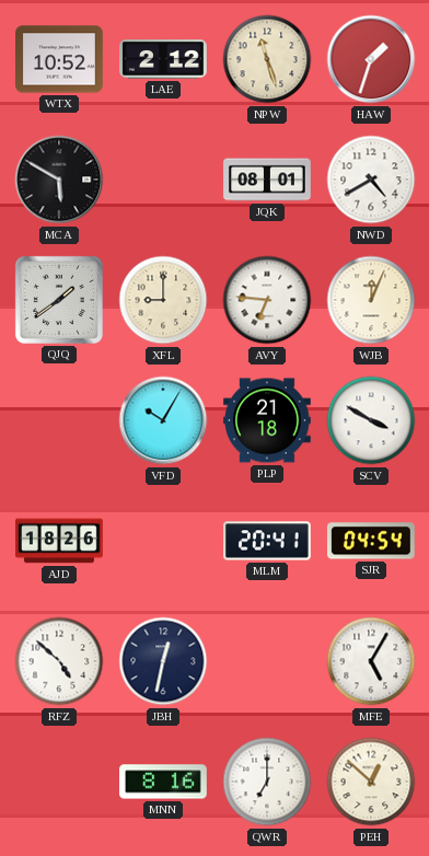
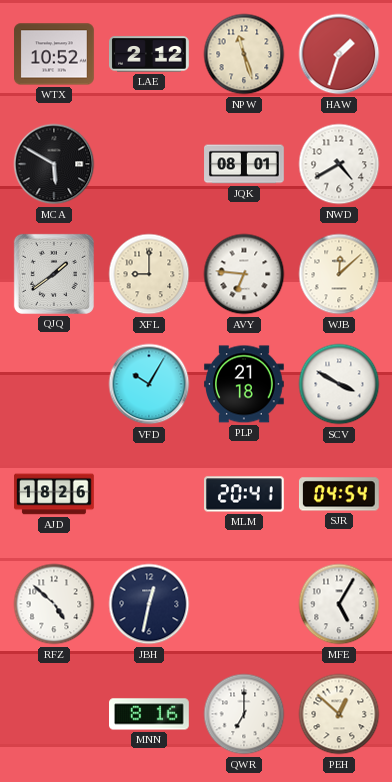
WJB: 12:04 -> 12:08 (339, 274)
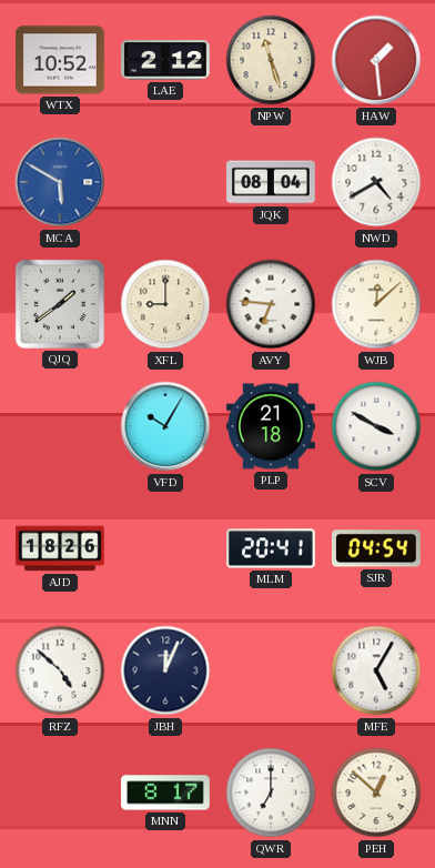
HAW: 1:33 -> 1:29 (376, 60)
MCA dial: black -> blue (60, 182)
JQK: 08:01 -> 08:04 (271, 182)
JBH: 12:32 -> 12:04 (165, 670)
MNN: 8:16 -> 8:17 (166, 793)
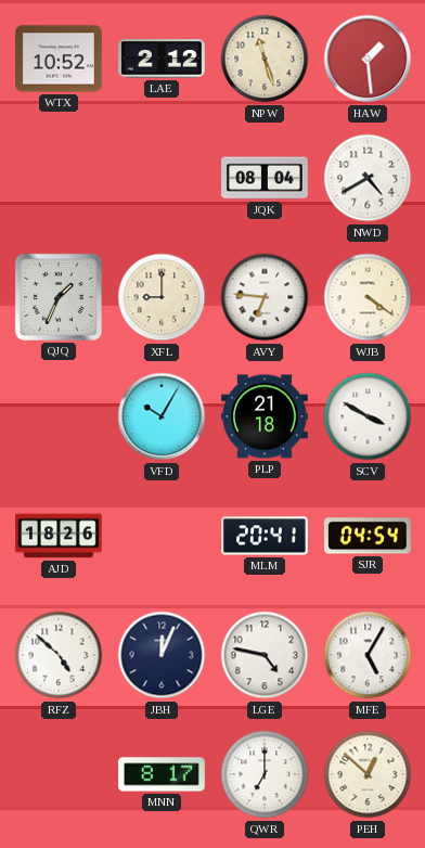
MCA: 5:50 -> none (60, 182)
QJQ: 1:39 -> 1:34 (59, 297)
WJB: 12:08 -> 4:21 (368, 297)
LGE: none -> 4:47 (265, 655)
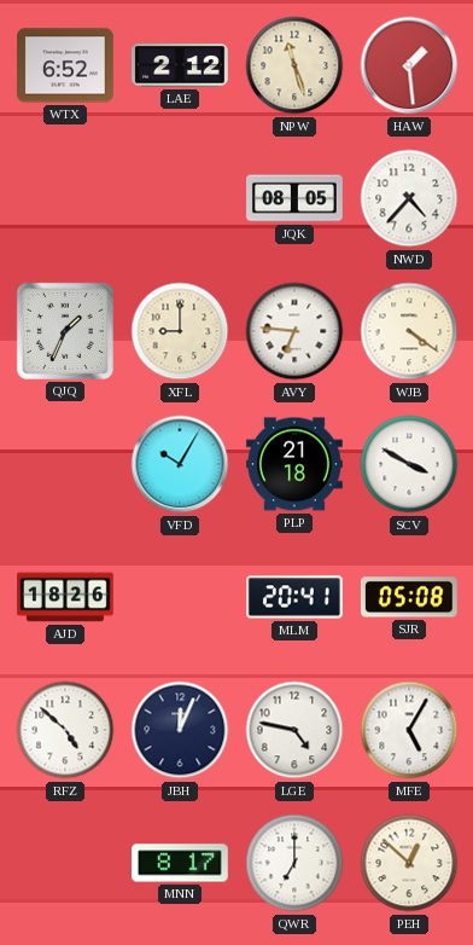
WTX: 10:52 -> 6:52 (66, 65)
JQK: 08:04 -> 08:05 (294, 198)
NWD: 4:40 -> 4:37 (409, 198)
SJR: 04:54 -> 05:08 (409, 597)
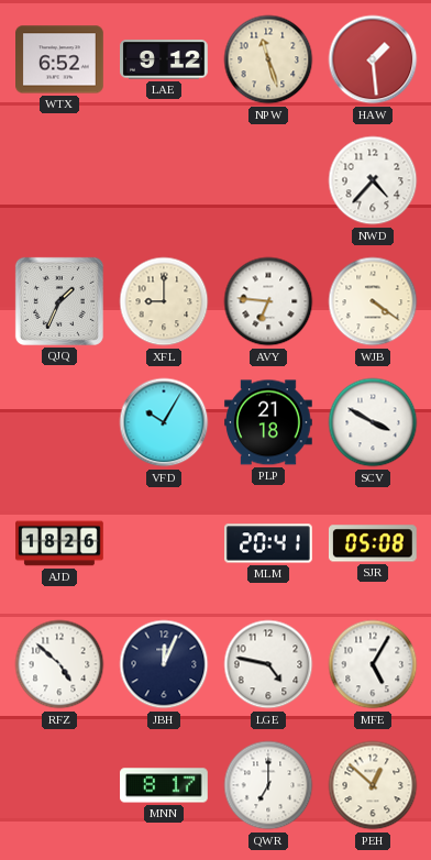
LAE: 2:12 -> 9:12 (165, 59)
JQK: 08:05 -> none (294, 198)
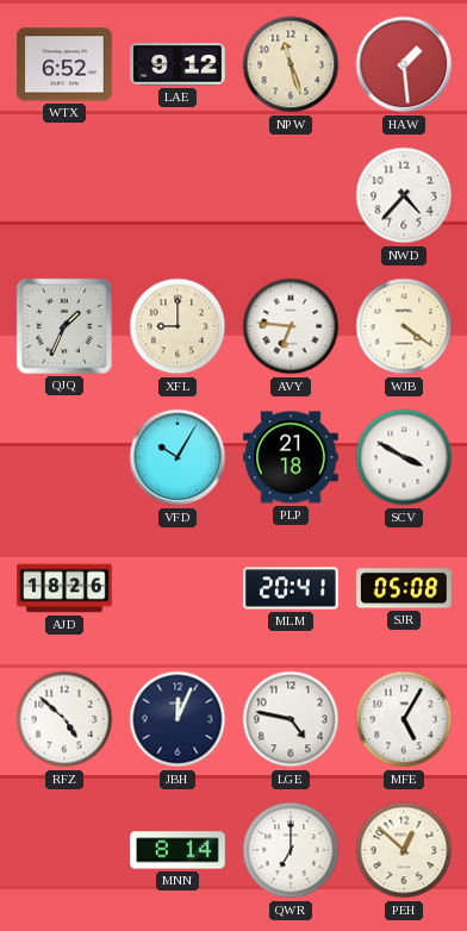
MNN: 8:17 -> 8:14 (179, 850)
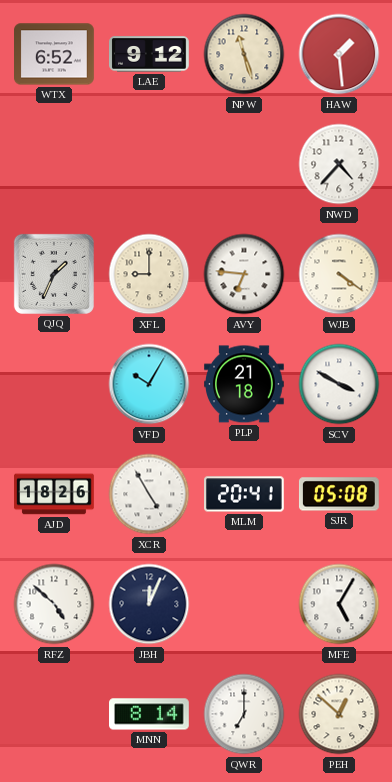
XCR: none -> 4:55 (149, 494)
LGE: 4:47 -> none (291, 719)
